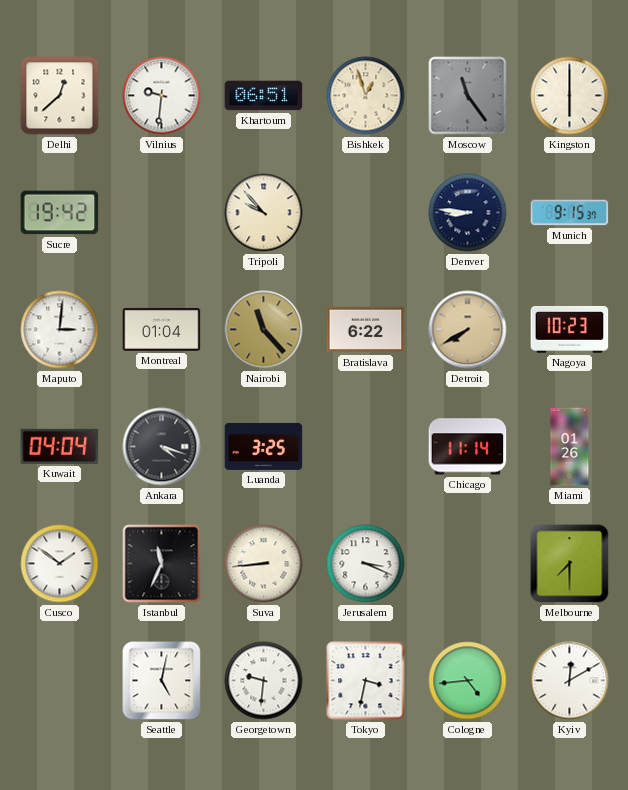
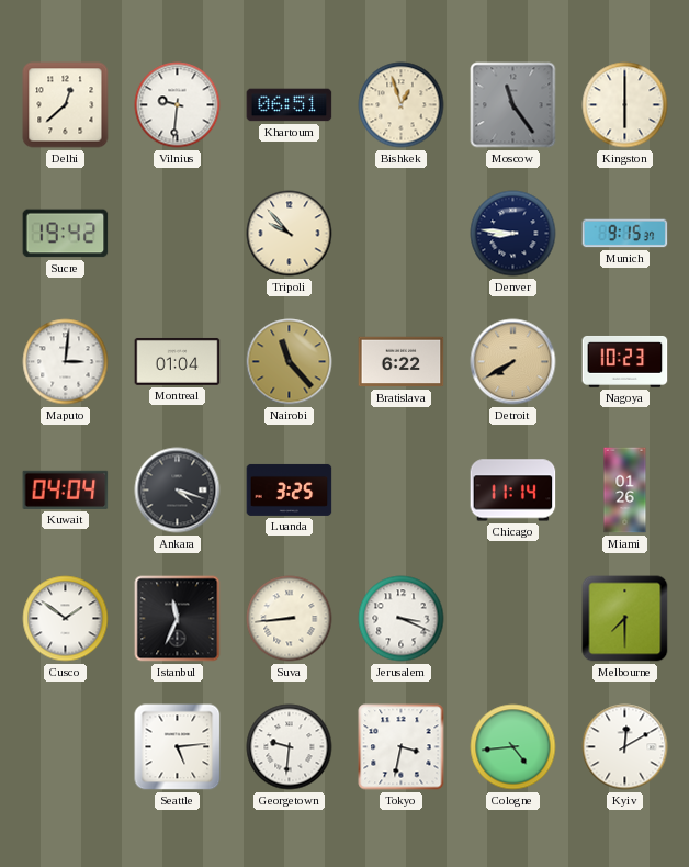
Seattle: 5:02 -> 5:14 (178, 747)
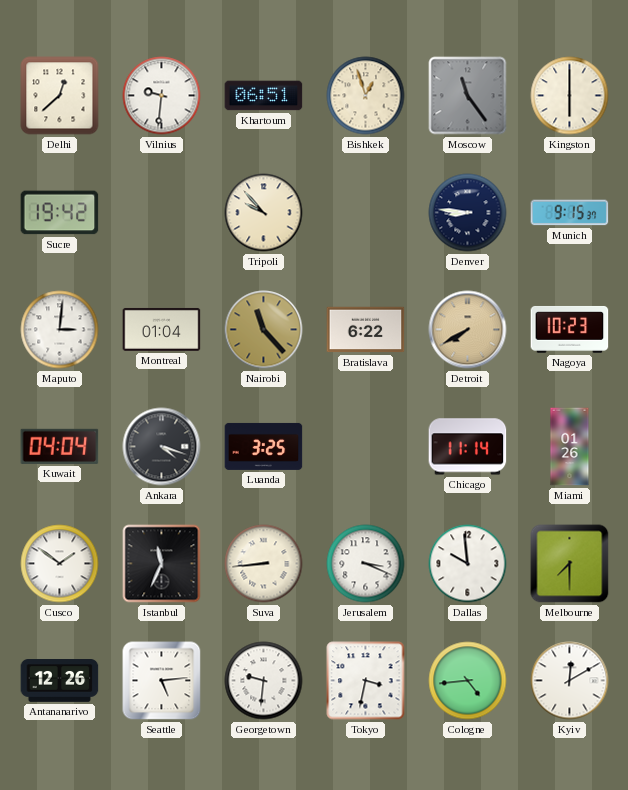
Dallas: none -> 9:59 (468, 564)
Antananarivo: none -> 12:26 (60, 681)
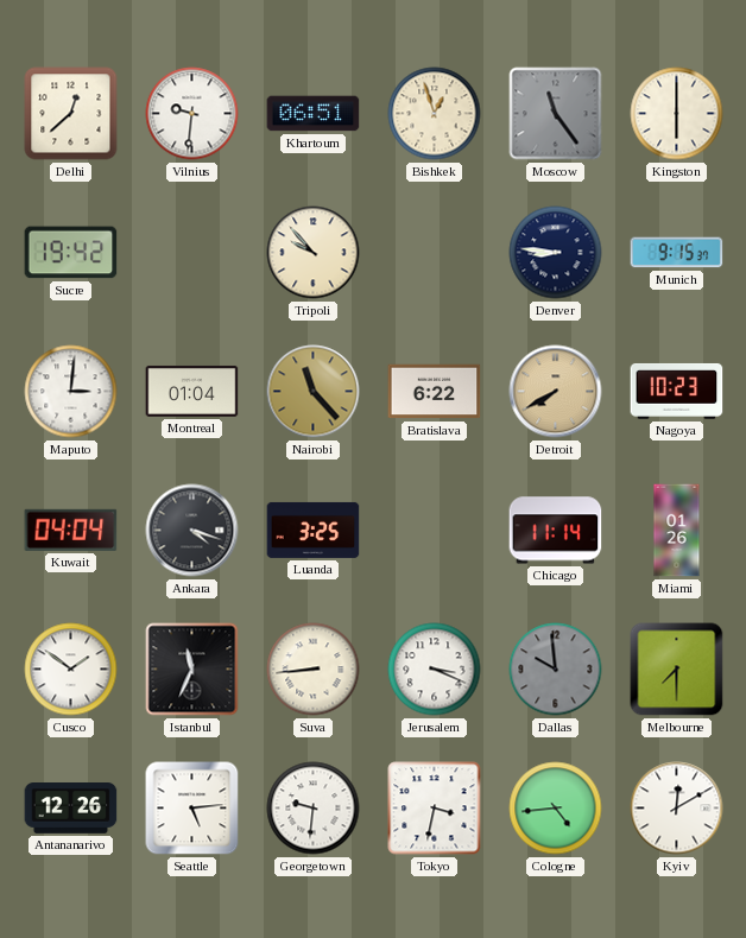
Dallas dial: white -> grey (556, 670)
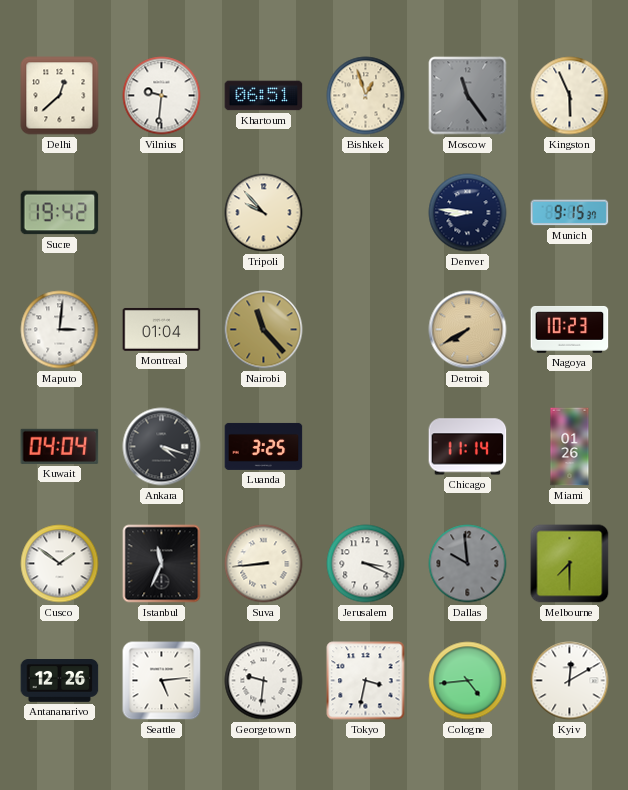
Kingston: 6:00 -> 5:56 (570, 96)
Bratislava: 6:22 -> none (435, 392)
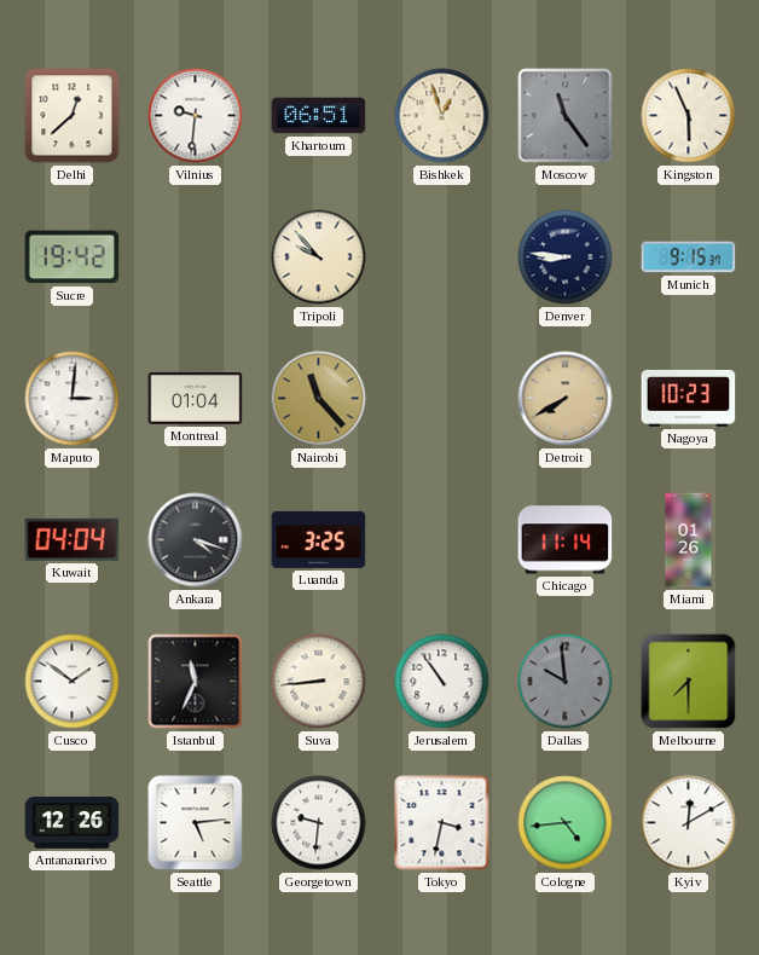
Jerusalem: 3:19 -> 10:54 (442, 682)
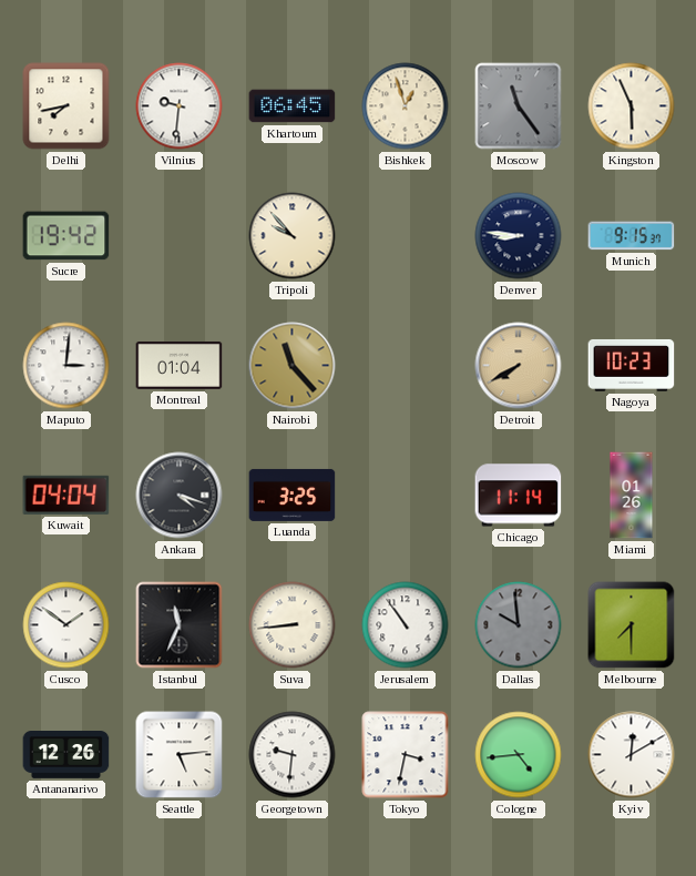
Delhi: 12:38 -> 7:43 (66, 106)
Khartoum: 06:51 -> 06:45 (293, 106)
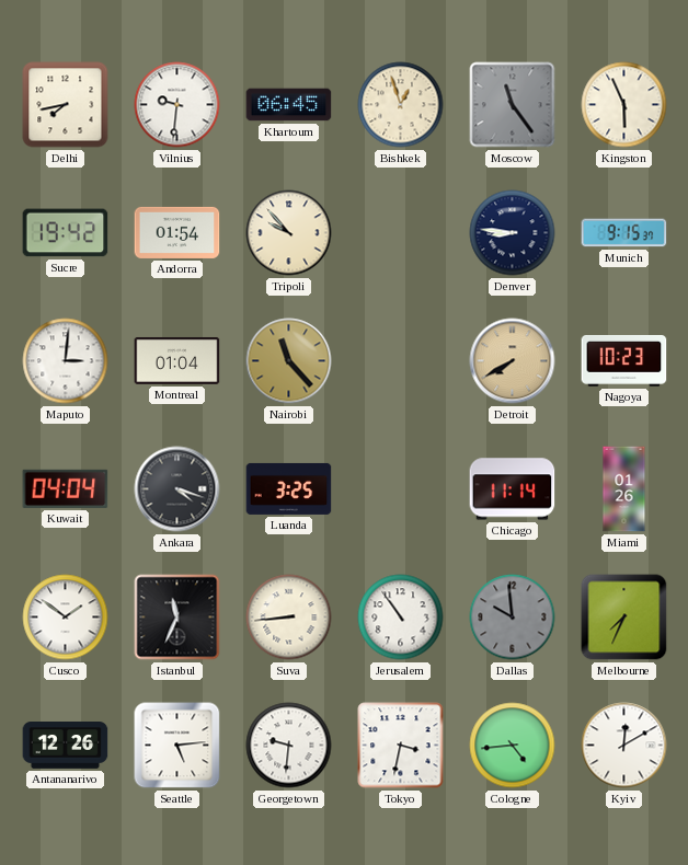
Andorra: none -> 01:54 (177, 232)
Melbourne: 7:30 -> 7:34 (624, 618)
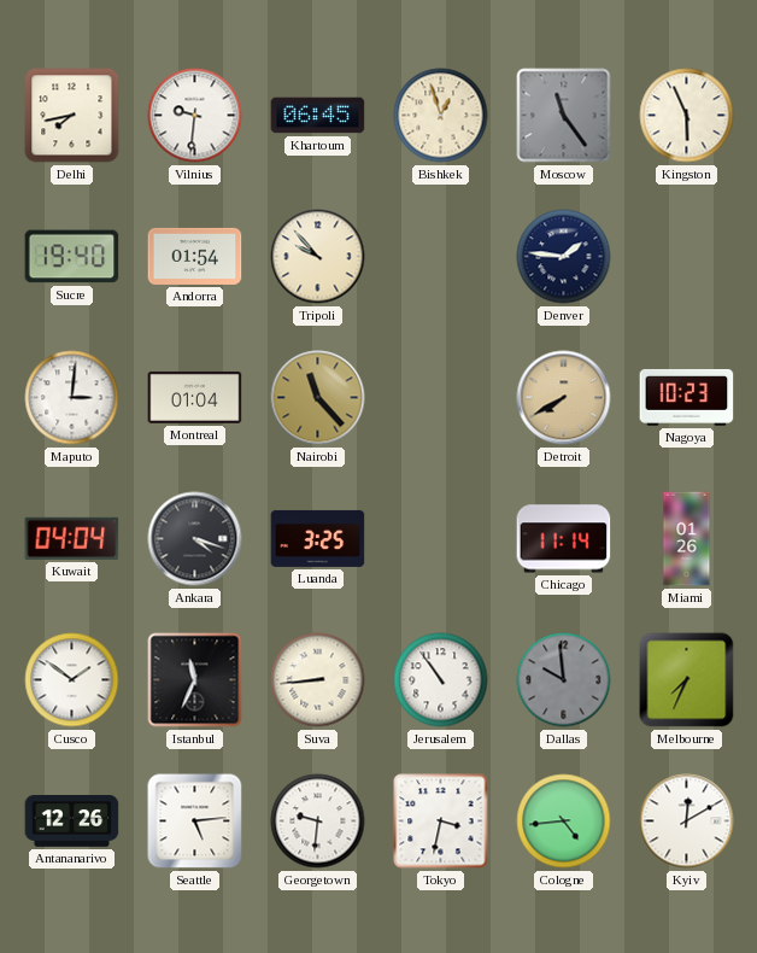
Sucre: 19:42 -> 19:40 (72, 257)
Denver: 8:46 -> 1:46 (564, 257)
Munich: 9:15 -> none (624, 233)
